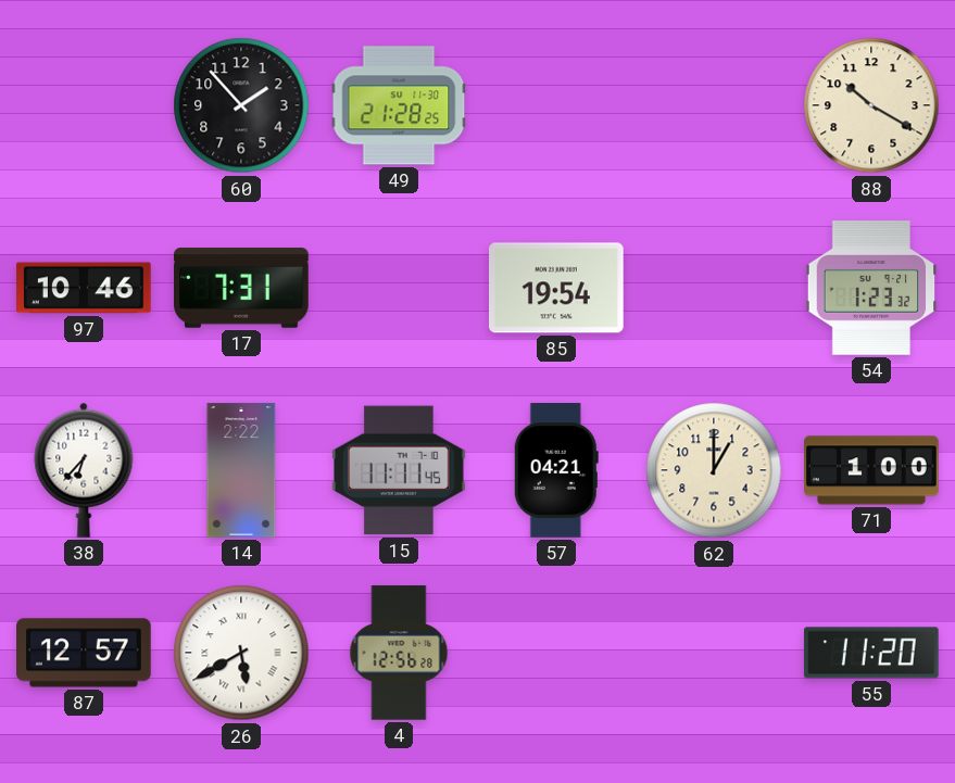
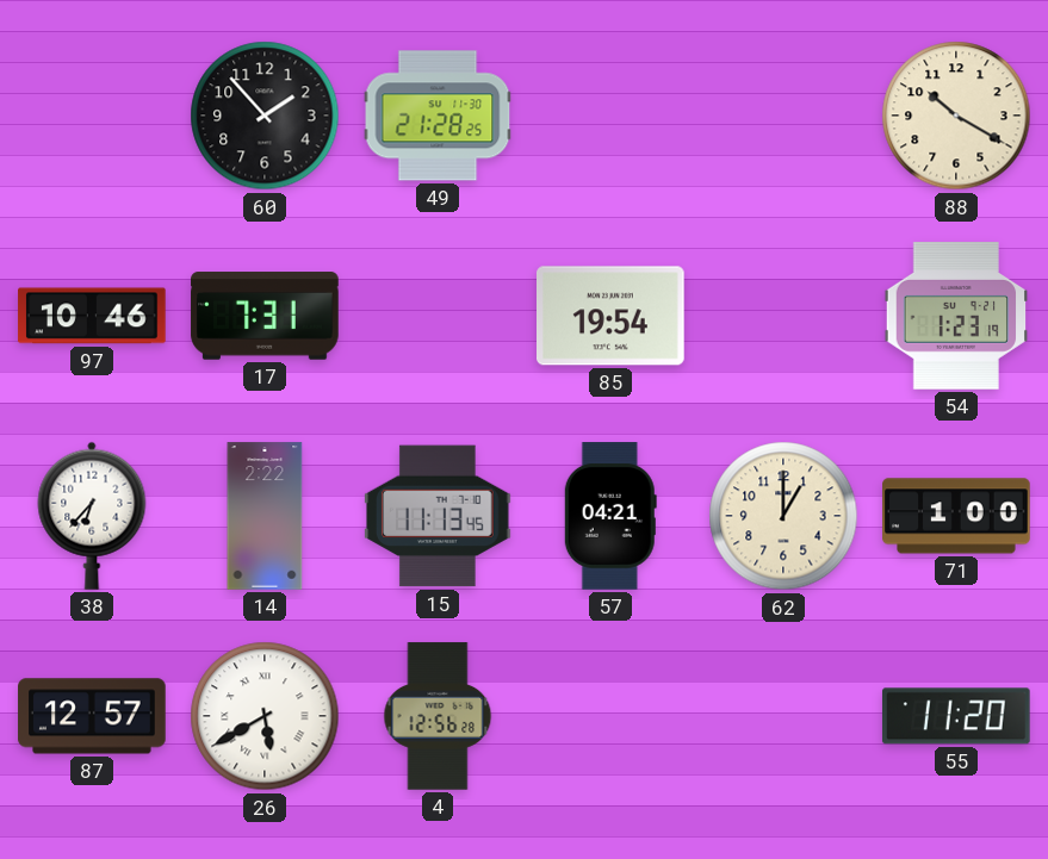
54: 1:23:32 -> 1:23:19 (956, 316)
15: 11:11 -> 11:13 (439, 516)
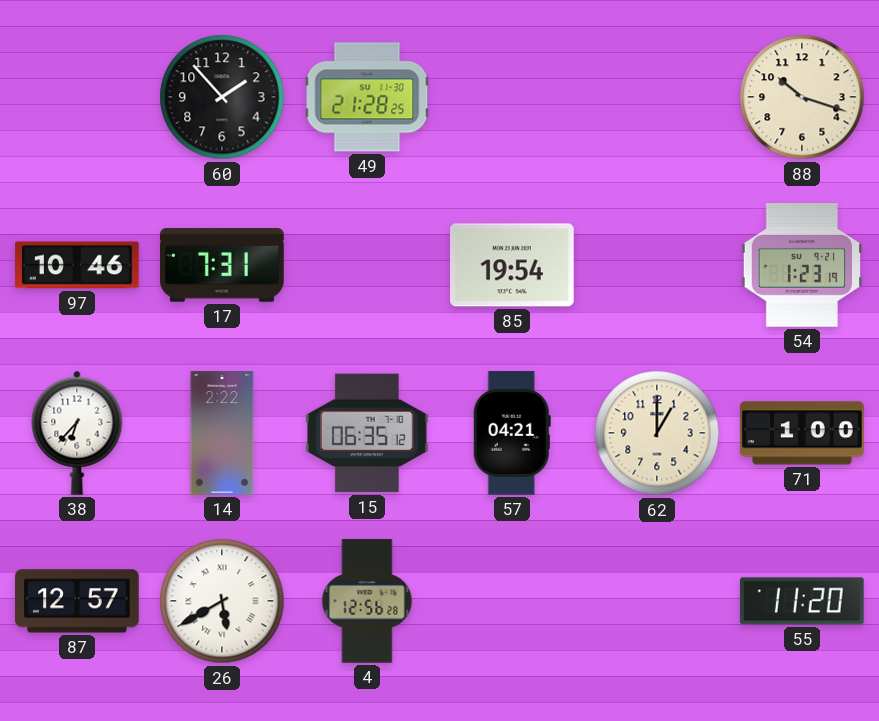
88: 10:20 -> 10:18 (802, 97)
15: 11:13 -> 06:35 (368, 433)
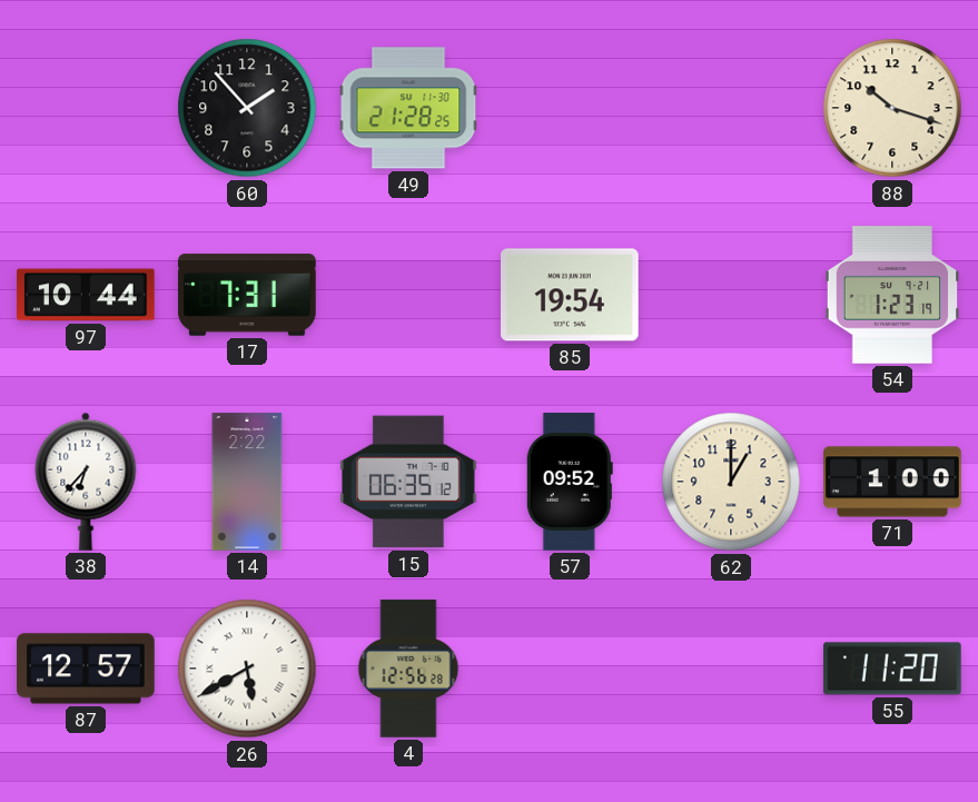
97: 10:46 -> 10:44 (86, 295)
57: 04:21 -> 09:52 (570, 482)
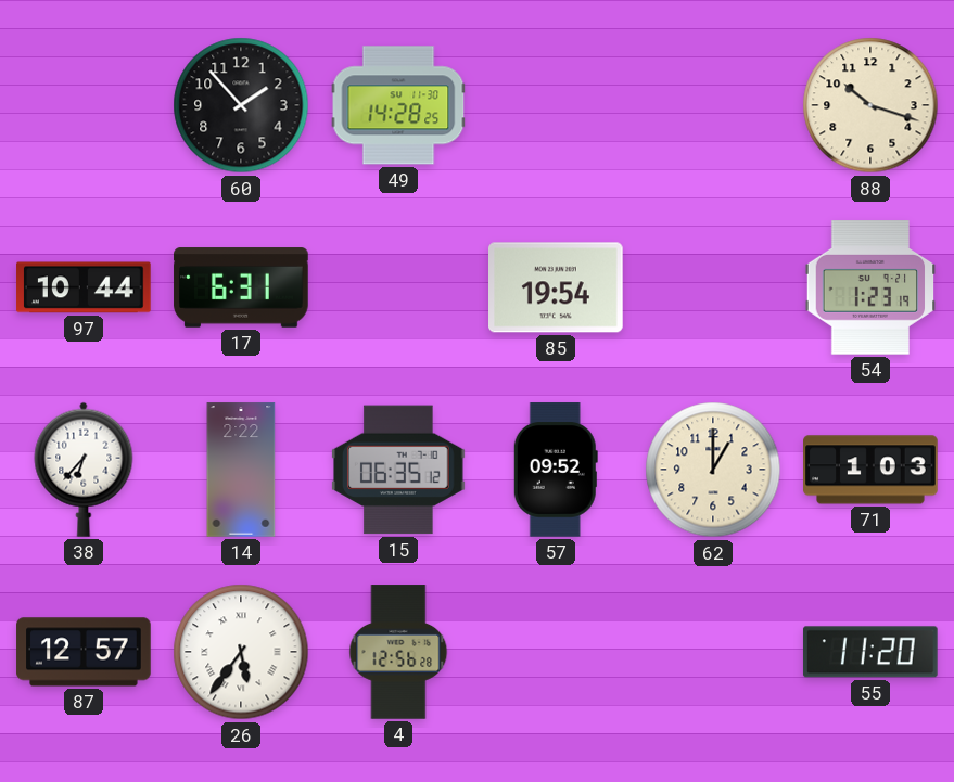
49: 21:28 -> 14:28 (398, 105)
17: 7:31 -> 6:31 (241, 287)
71: 1:00 -> 1:03 (870, 470)
26: 5:40 -> 5:36 (241, 652)
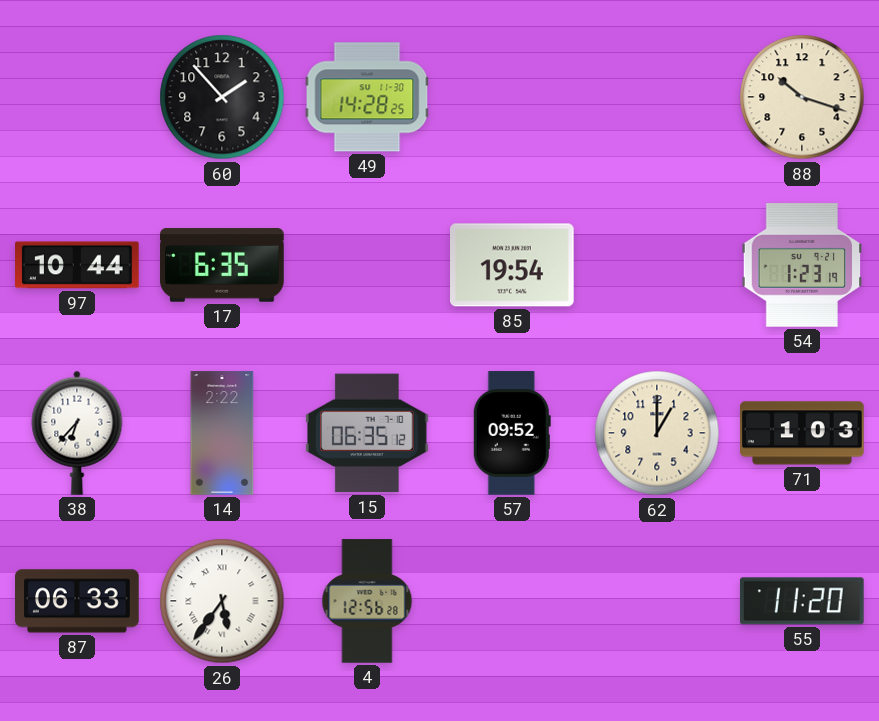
17: 6:31 -> 6:35 (222, 265)
87: 12:57 -> 06:33 (77, 601)
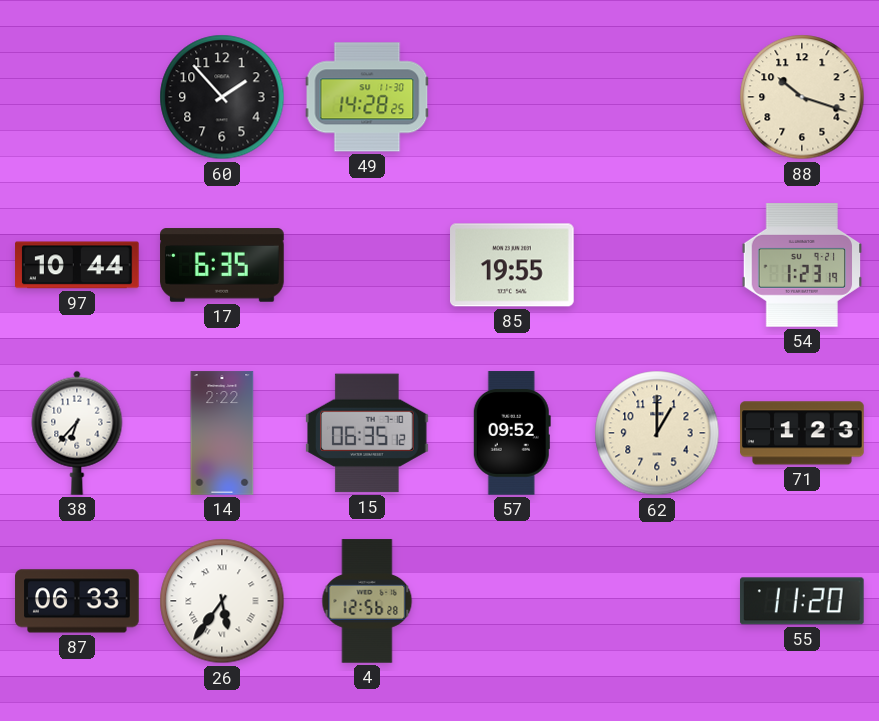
85: 19:54 -> 19:55 (513, 265)
71: 1:03 -> 1:23 (802, 433)
